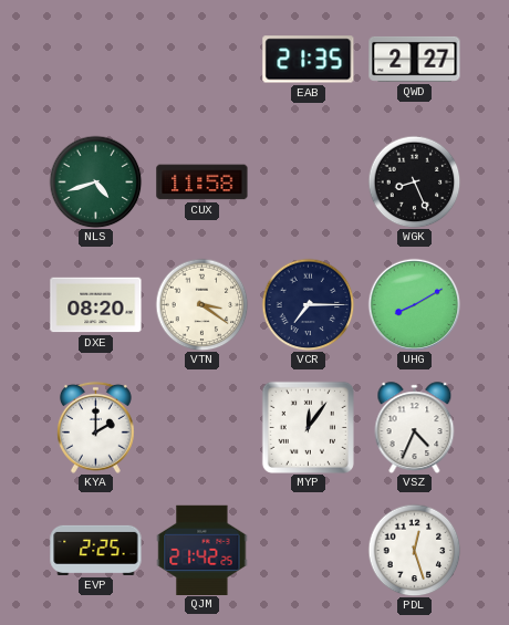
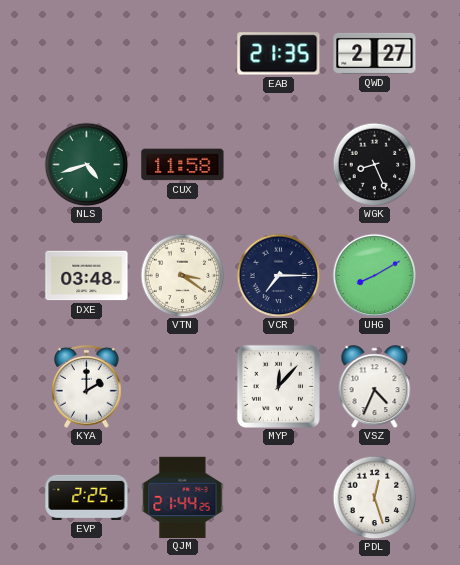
DXE: 08:20 -> 03:48 (87, 276)
MYP: 12:06 -> 12:07 (278, 386)
QJM: 21:42 -> 21:44 (183, 497)
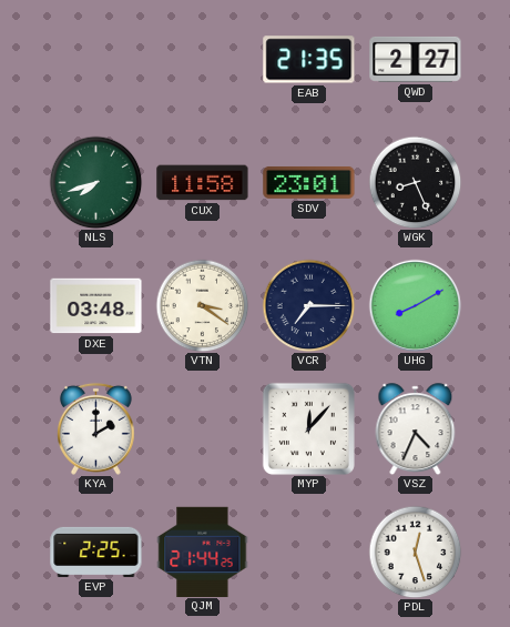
NLS: 4:42 -> 7:42 (95, 182)
SDV: none -> 23:01 (309, 182)
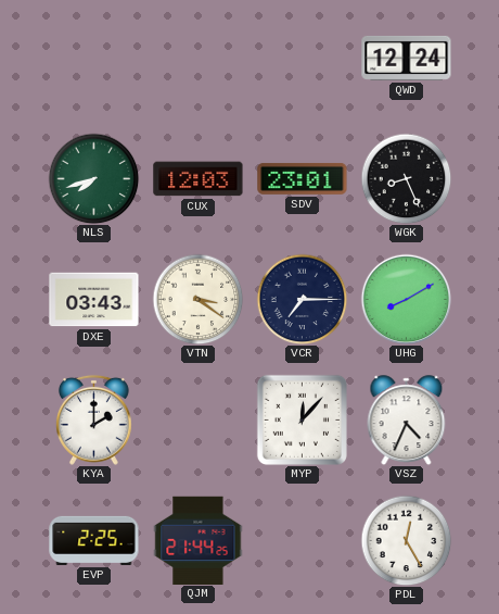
EAB: 21:35 -> none (309, 60)
QWD: 2:27 -> 12:24 (407, 58)
CUX: 11:58 -> 12:03 (199, 179)
DXE: 03:48 -> 03:43 (94, 300)
PDL: 12:27 -> 12:25 (406, 540)
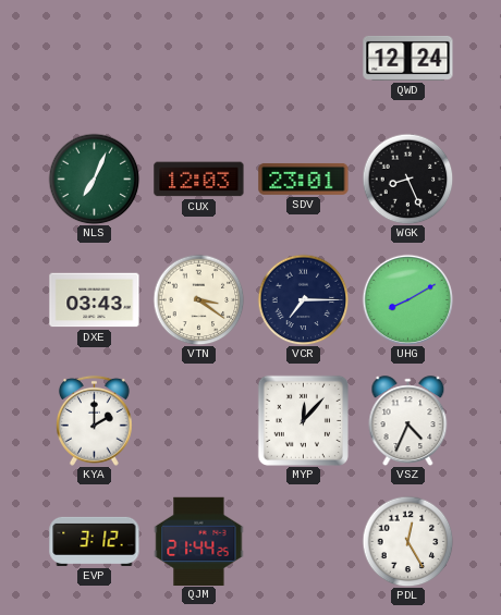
NLS: 7:42 -> 7:04 (94, 179)
EVP: 2:25 -> 3:12 (95, 541)
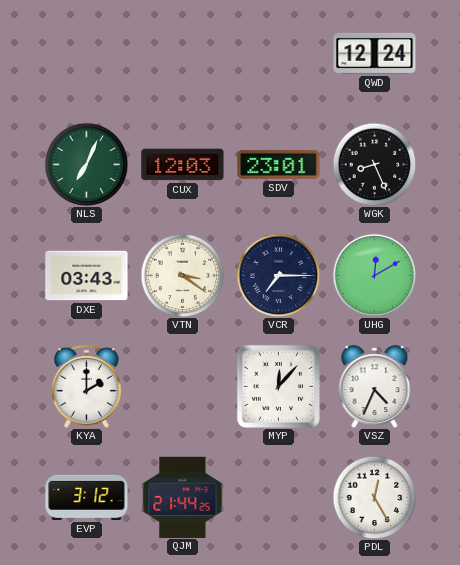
UHG: 8:10 -> 12:10 (374, 275)
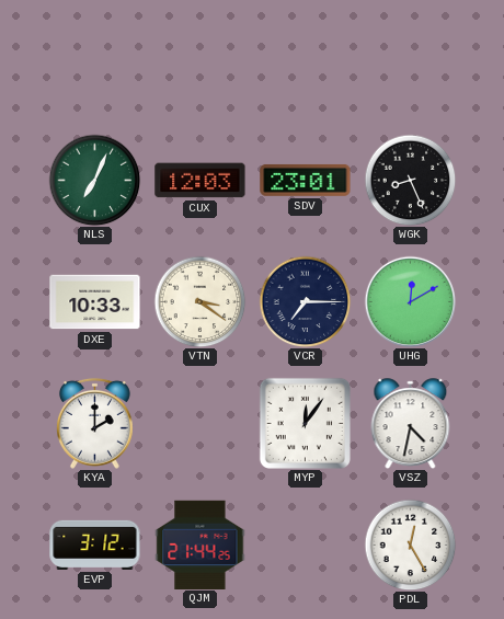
QWD: 12:24 -> none (375, 53)
DXE: 03:43 -> 10:33 (95, 302)
MYP: 12:07 -> 12:06 (305, 423)
VSZ: 4:34 -> 4:32 (411, 424)
